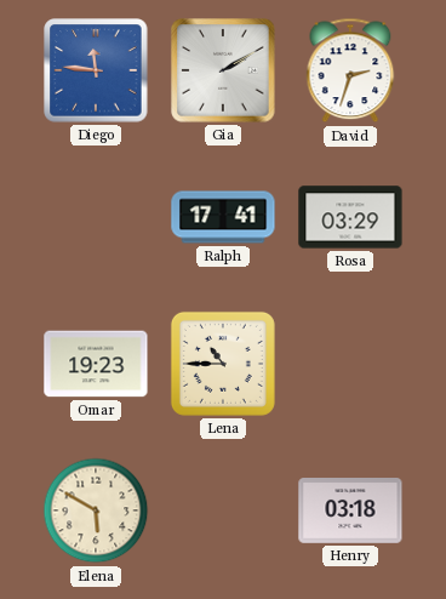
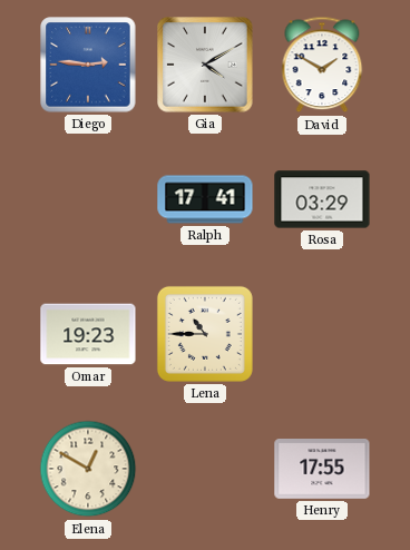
Diego: 11:46 -> 2:46 (88, 65)
Gia: 2:10 -> 4:10 (205, 65)
David: 2:33 -> 1:50 (322, 65)
Elena: 5:50 -> 12:50 (88, 469)
Henry: 03:18 -> 17:55 (322, 470)
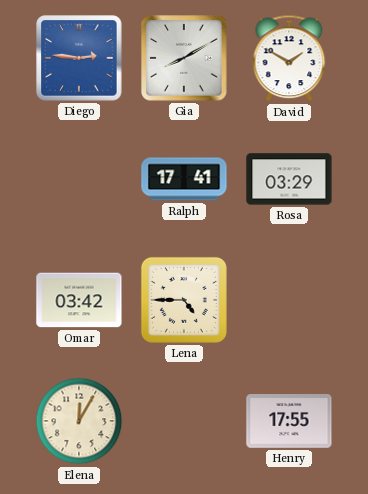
Gia: 4:10 -> 8:10 (184, 58)
Omar: 19:23 -> 03:42 (79, 300)
Lena: 10:45 -> 4:45 (184, 300)
Elena: 12:50 -> 12:05 (79, 421)
